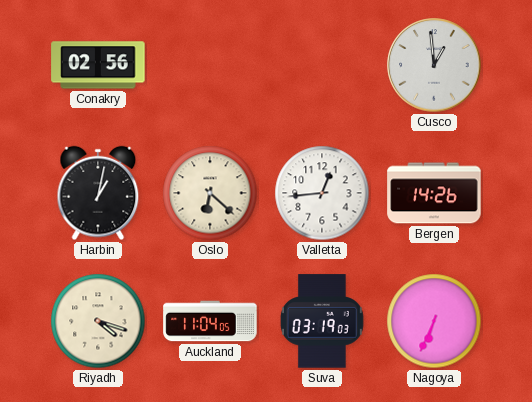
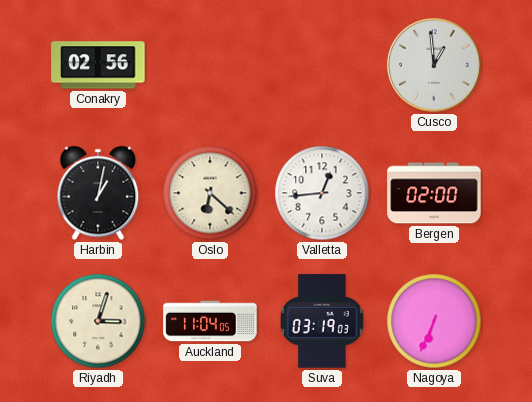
Bergen: 14:26 -> 02:00 (434, 193)
Riyadh: 4:18 -> 3:03 (98, 321)
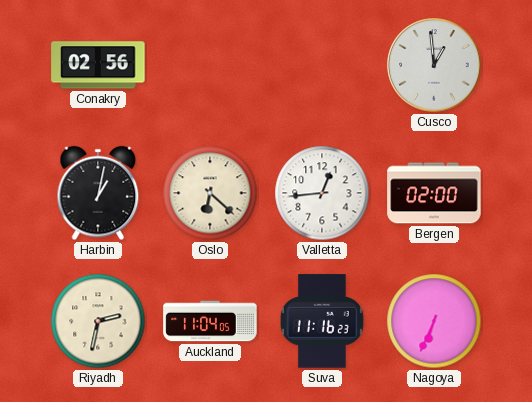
Riyadh: 3:03 -> 2:32 (98, 321)
Suva: 03:19 -> 11:16 (322, 321)
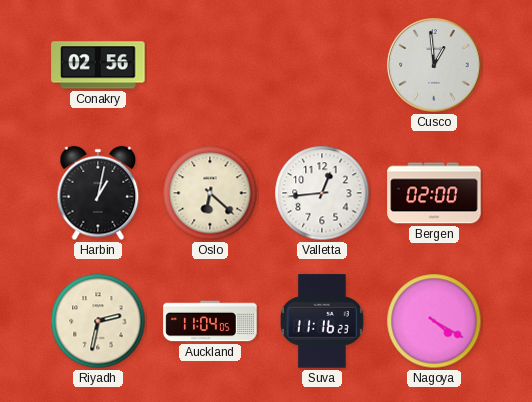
Nagoya: 6:34 -> 4:20 (434, 321)
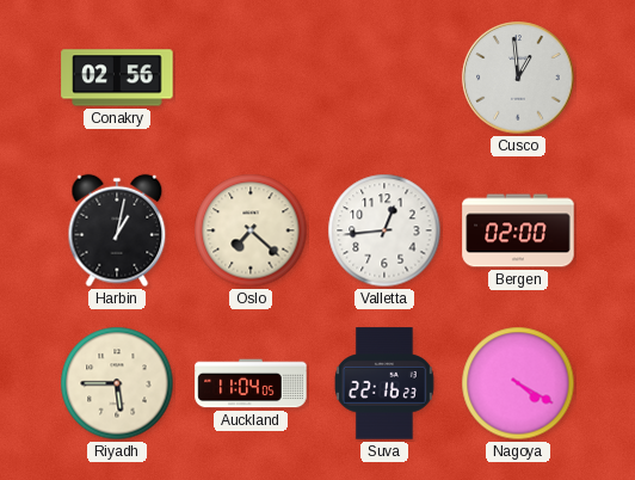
Oslo: 6:22 -> 7:22 (251, 230)
Riyadh: 2:32 -> 5:45 (117, 383)
Suva: 11:16 -> 22:16 (384, 383)
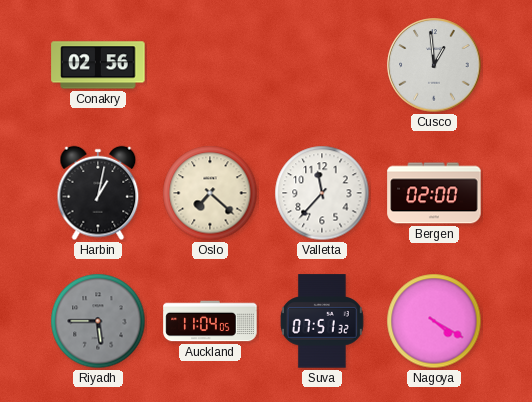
Valletta: 12:44 -> 11:37 (322, 193)
Riyadh dial: cream -> grey (98, 321)
Suva: 22:16 -> 07:51 (322, 321)
